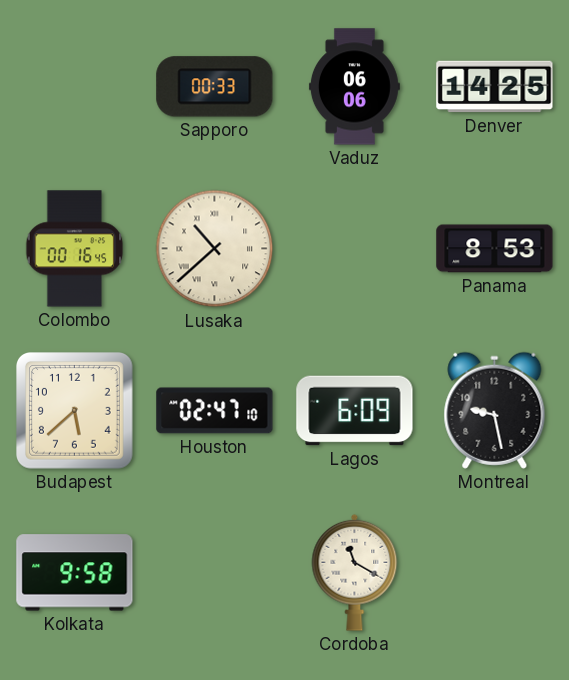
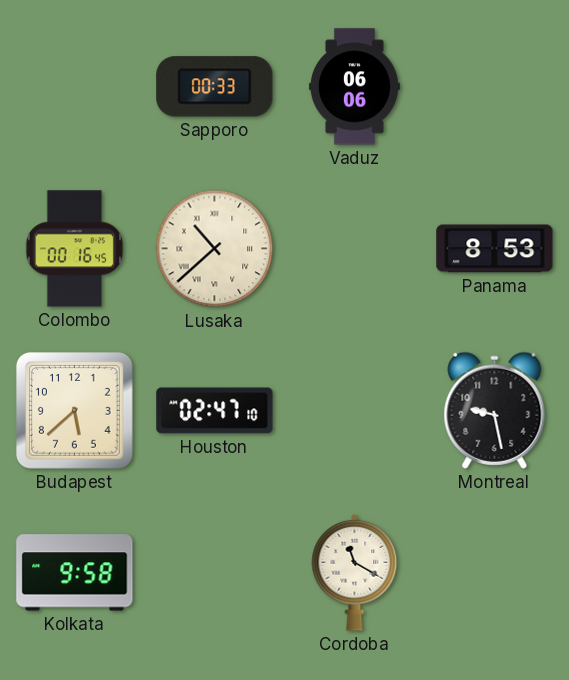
Denver: 14:25 -> none (495, 87)
Lagos: 6:09 -> none (355, 411)
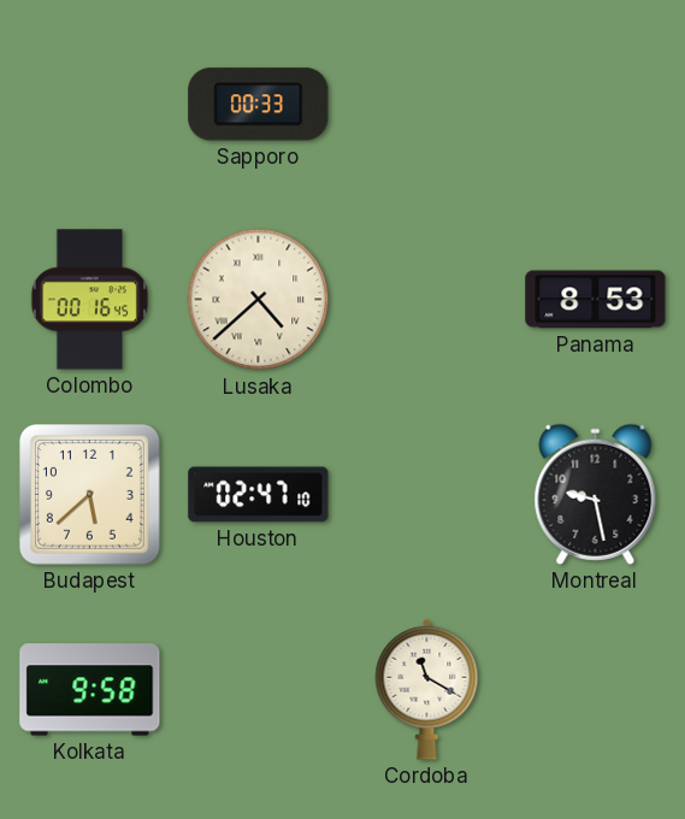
Vaduz: 06:06 -> none (354, 87)
Lusaka: 10:38 -> 4:38 (259, 300)
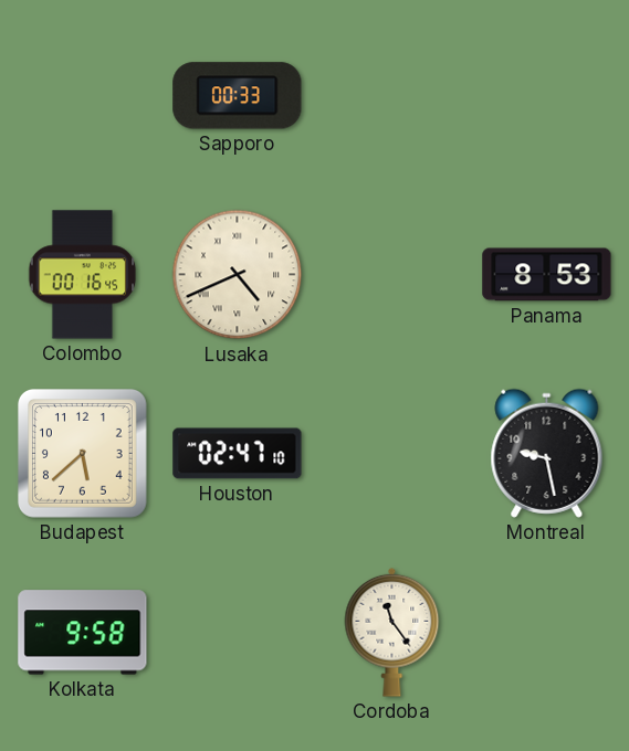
Lusaka: 4:38 -> 4:41 (238, 275)
Cordoba: 11:20 -> 11:24 (392, 632)
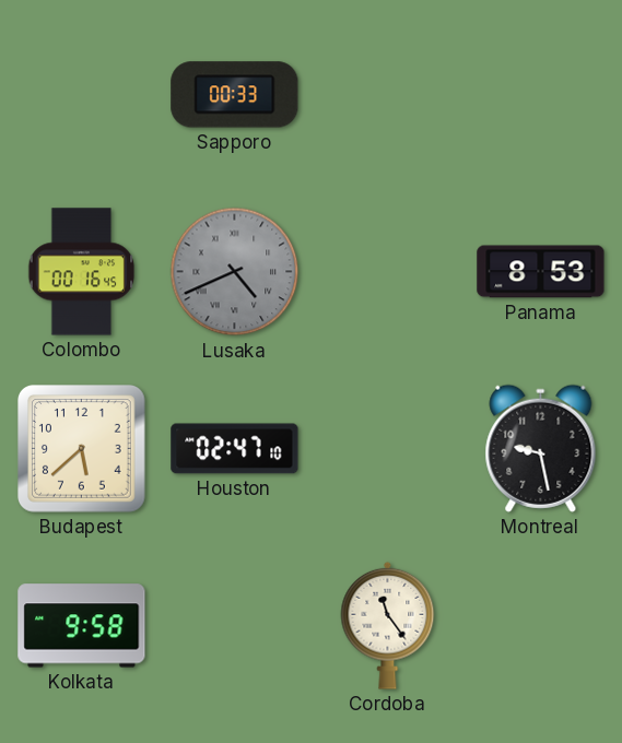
Lusaka dial: cream -> grey (235, 272)
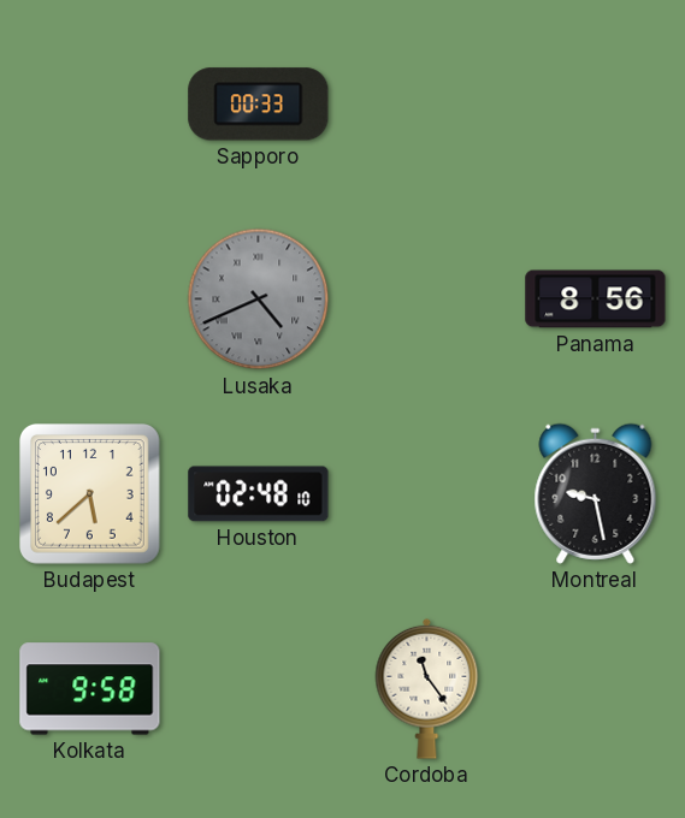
Colombo: 00:16 -> none (82, 272)
Panama: 8:53 -> 8:56 (596, 300)
Houston: 02:47 -> 02:48 (259, 494)
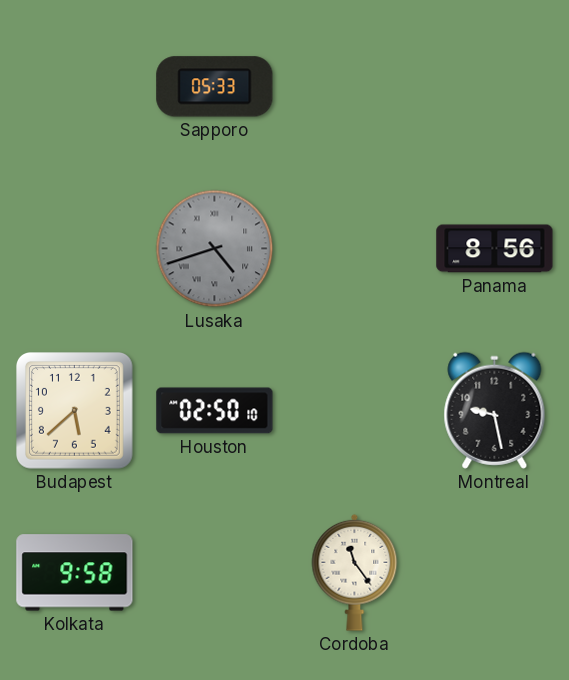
Sapporo: 00:33 -> 05:33 (215, 87)
Lusaka: 4:41 -> 4:42 (215, 249)
Houston: 02:48 -> 02:50 (215, 411)
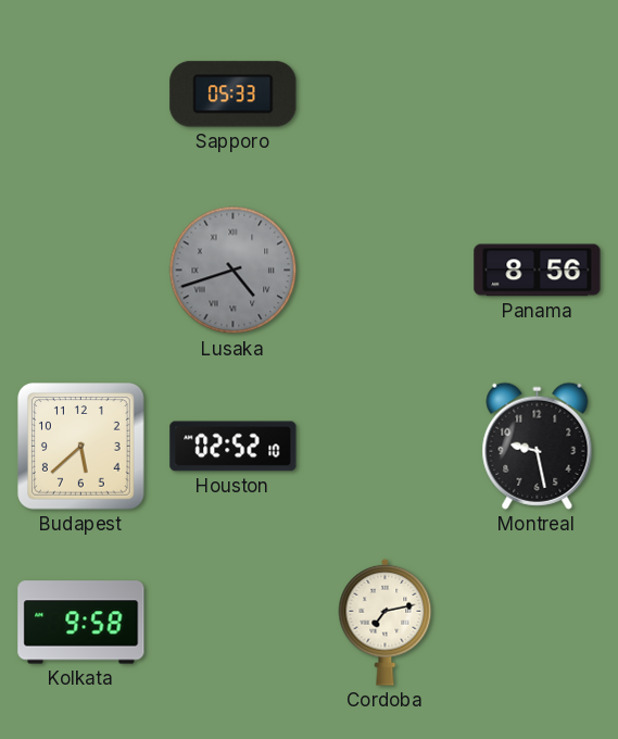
Houston: 02:50 -> 02:52 (234, 447)
Cordoba: 11:24 -> 7:13 (386, 622)
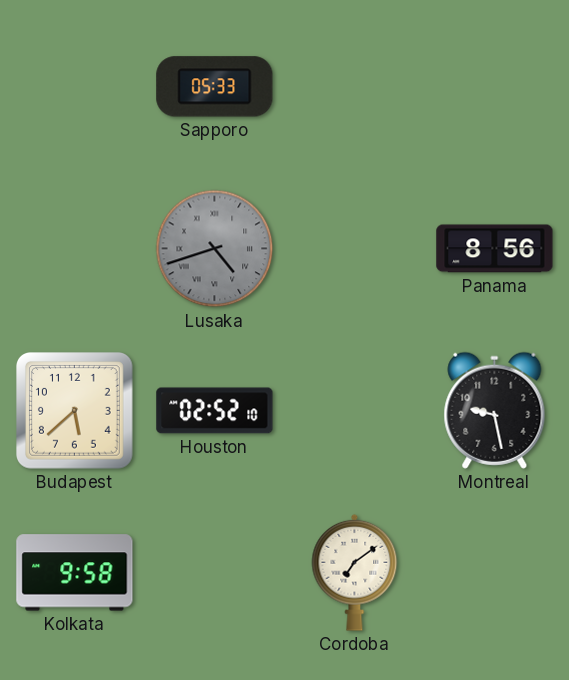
Cordoba: 7:13 -> 7:09 (355, 572)
